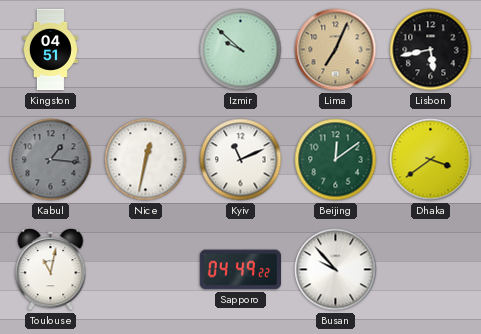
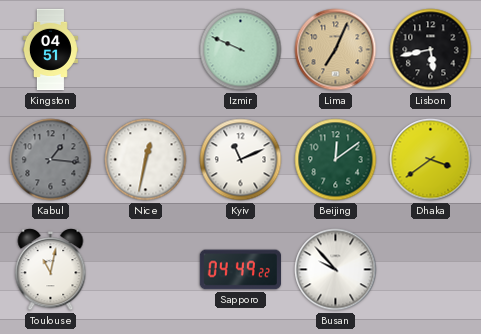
Izmir: 9:52 -> 9:49 (241, 50)
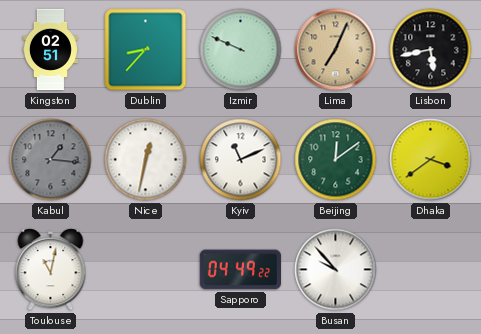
Kingston: 04:51 -> 02:51 (50, 50)
Dublin: none -> 8:37 (146, 50)
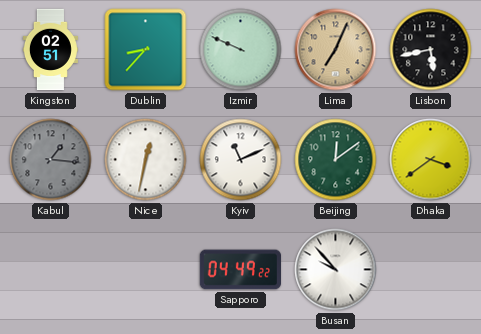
Toulouse: 11:02 -> none (51, 270)
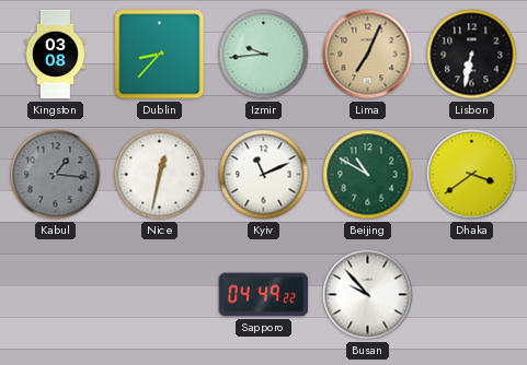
Kingston: 02:51 -> 03:08 (55, 55)
Izmir: 9:49 -> 9:44 (264, 55)
Lisbon: 5:43 -> 6:32 (472, 55)
Beijing: 12:09 -> 10:50 (368, 175)
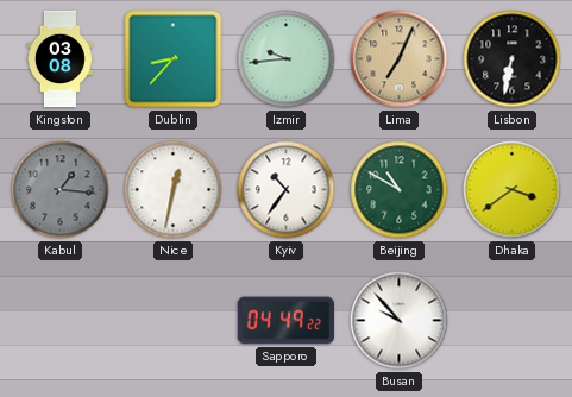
Kyiv: 11:11 -> 10:36 (287, 190)
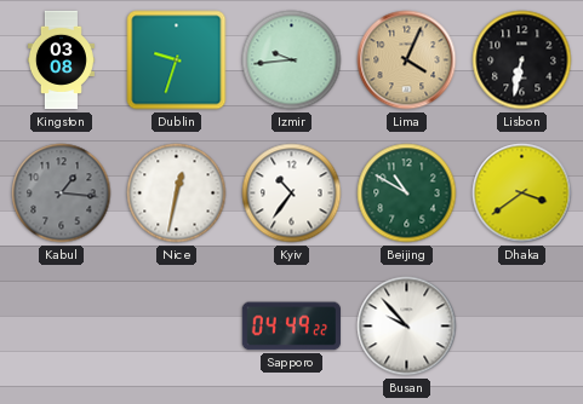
Dublin: 8:37 -> 9:33 (177, 60)
Lima: 7:04 -> 4:04 (407, 60)
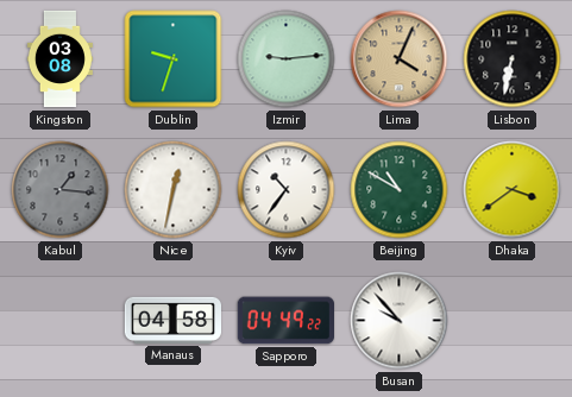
Izmir: 9:44 -> 9:14 (287, 59)
Manaus: none -> 04:58 (172, 320)
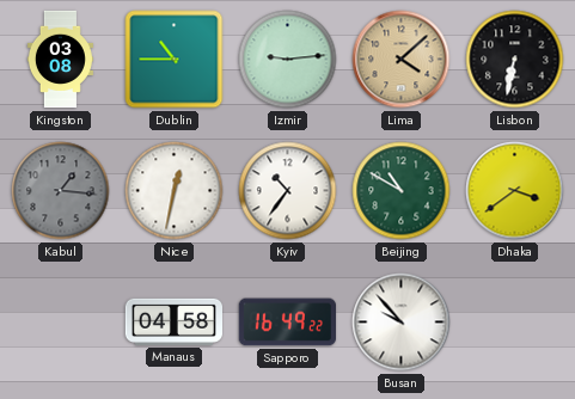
Dublin: 9:33 -> 10:45 (175, 60)
Lima: 4:04 -> 4:08 (402, 60)
Sapporo: 04:49 -> 16:49 (287, 323)
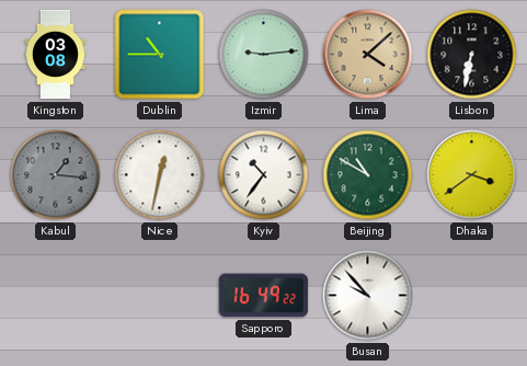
Manaus: 04:58 -> none (173, 321)
